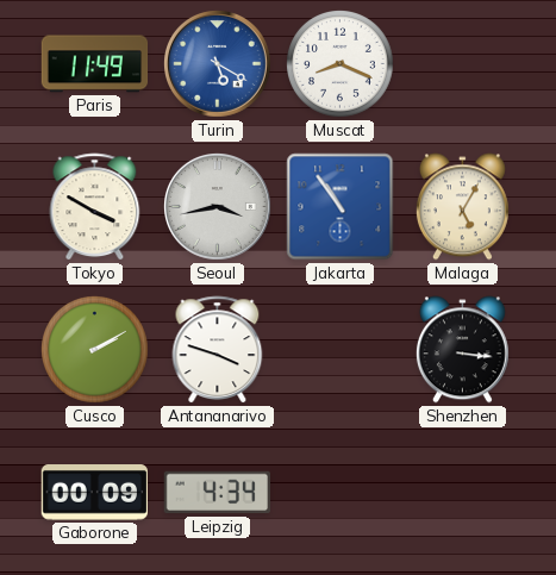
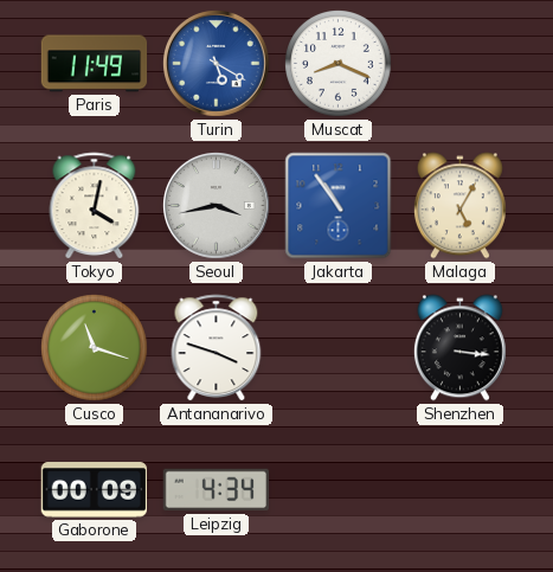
Tokyo: 3:50 -> 4:02 (95, 206)
Cusco: 2:10 -> 11:18 (95, 348)
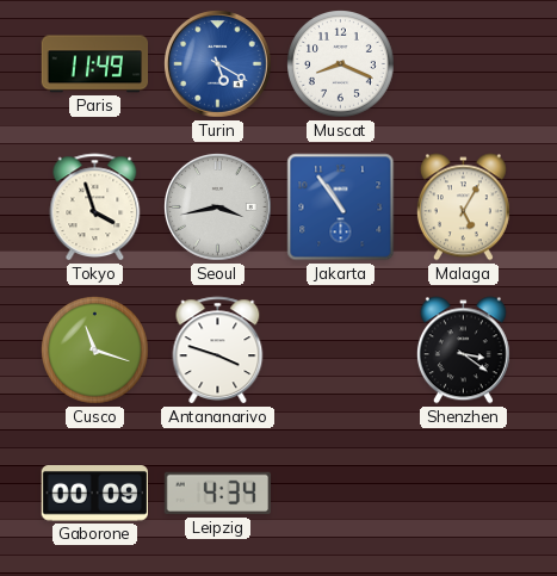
Tokyo: 4:02 -> 3:57 (95, 208)
Shenzhen: 3:16 -> 3:21 (463, 351)
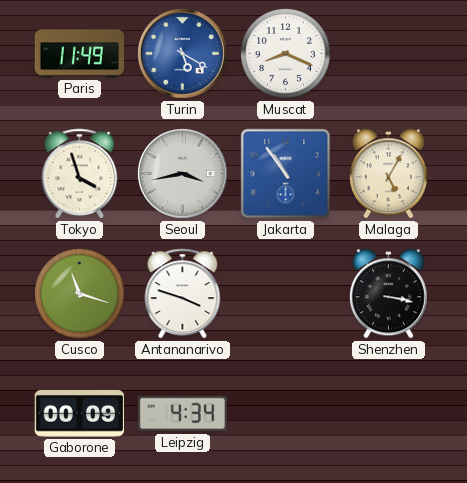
Shenzhen: 3:21 -> 3:17 (388, 294)
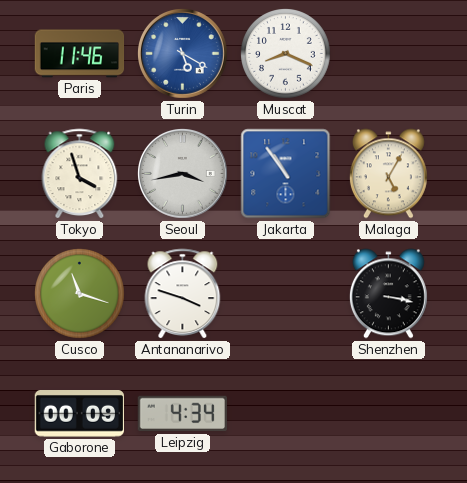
Paris: 11:49 -> 11:46 (80, 54)
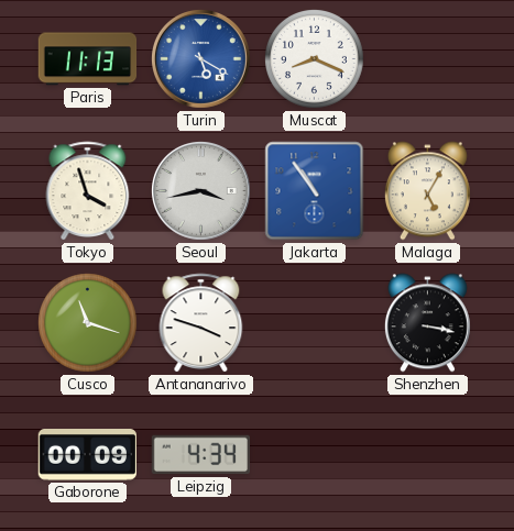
Paris: 11:46 -> 11:13 (88, 59)
